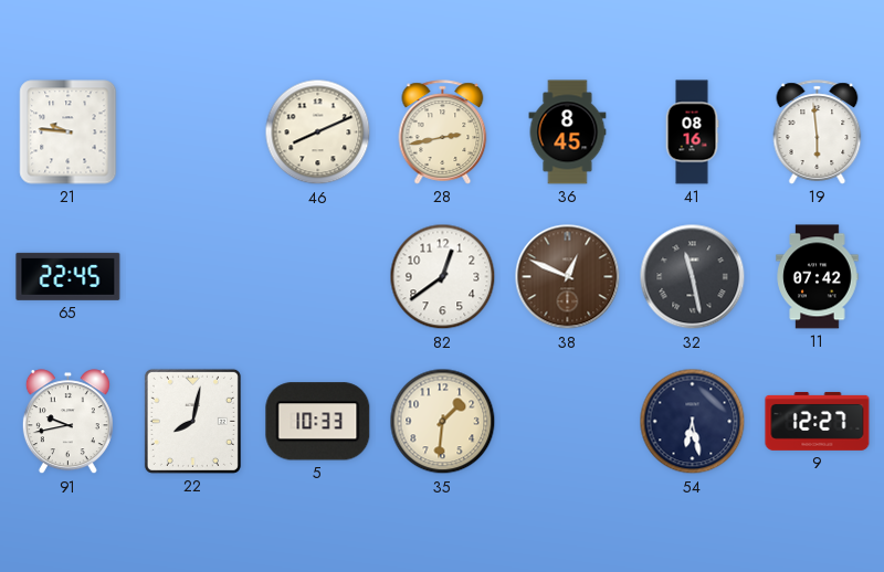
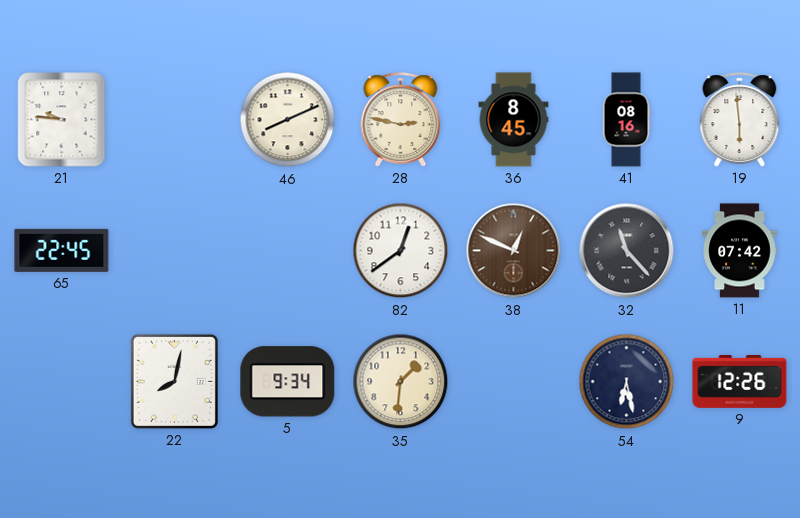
28: 2:43 -> 2:47 (401, 120)
32: 11:28 -> 11:23 (627, 251)
91: 9:43 -> none (67, 422)
5: 10:33 -> 9:34 (288, 382)
9: 12:27 -> 12:26 (740, 381)
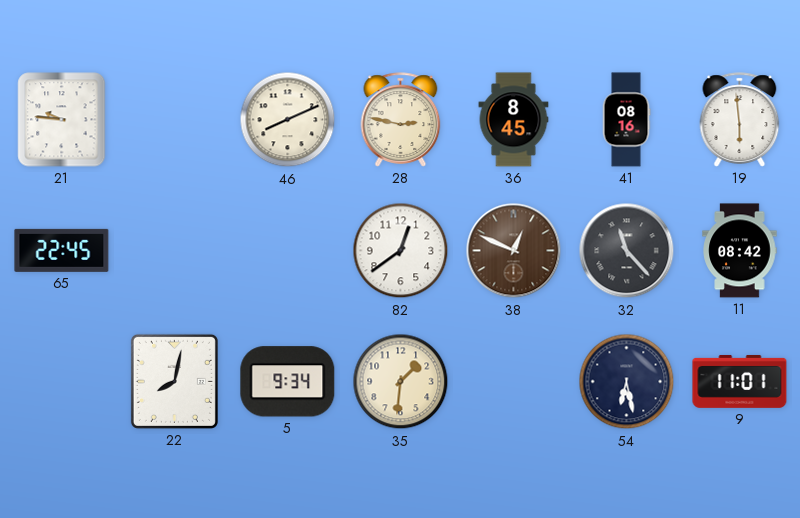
11: 07:42 -> 08:42 (740, 251)
9: 12:26 -> 11:01 (740, 381)
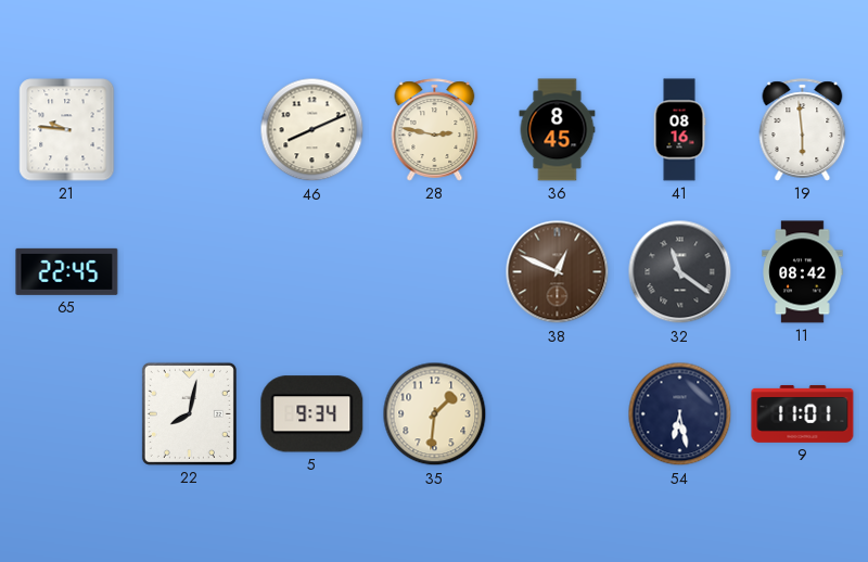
82: 12:39 -> none (401, 251)
32: 11:23 -> 11:21 (680, 272)
